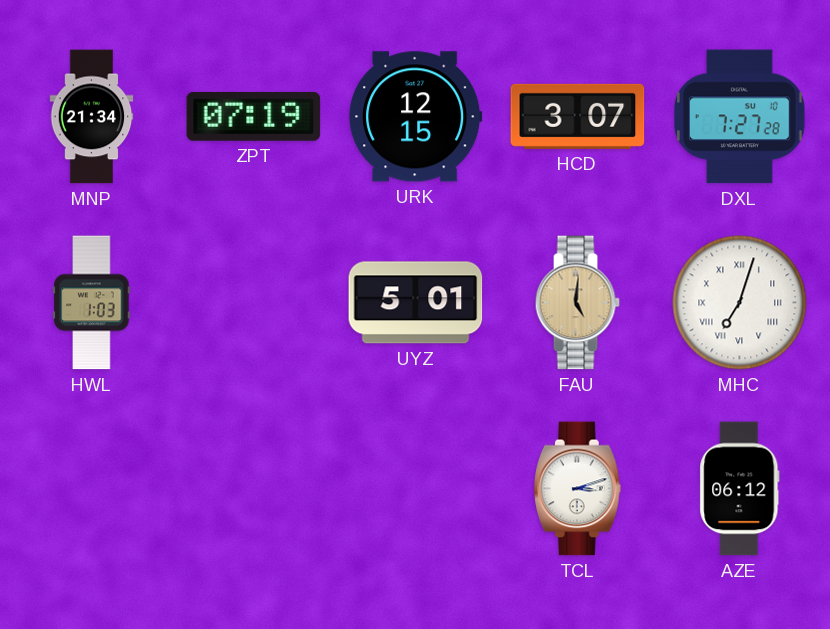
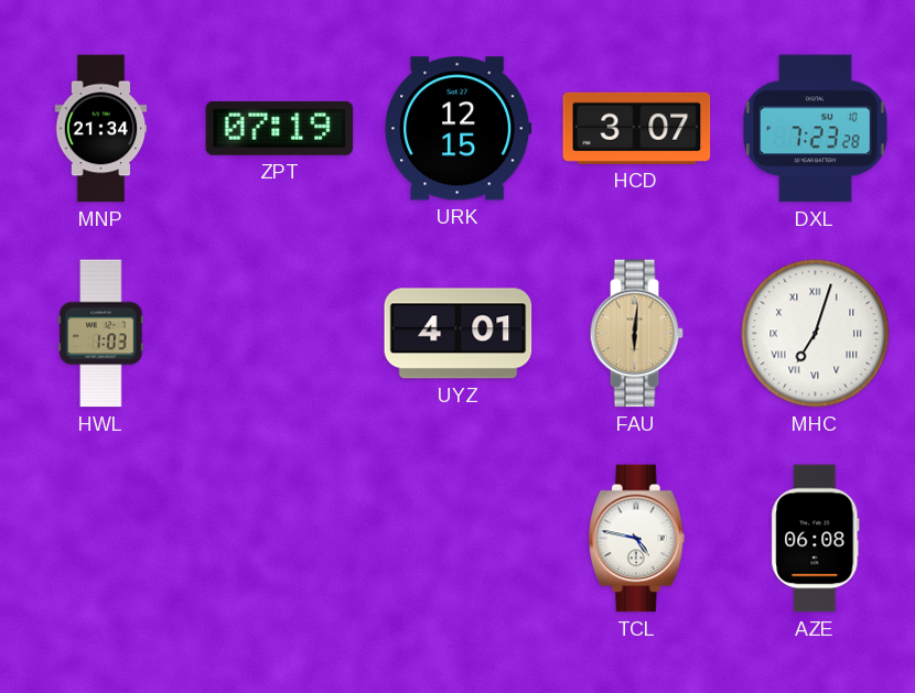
DXL: 7:27 -> 7:23 (816, 129)
UYZ: 5:01 -> 4:01 (459, 334)
FAU: 5:01 -> 6:01 (636, 334)
TCL: 3:12 -> 4:47 (637, 539)
AZE: 06:12 -> 06:08 (816, 539)
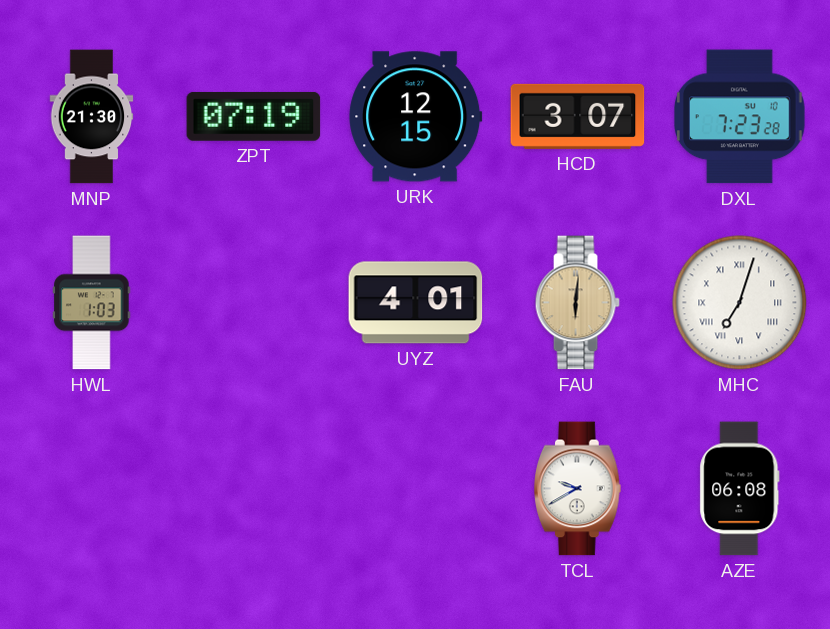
MNP: 21:34 -> 21:30 (92, 117)
TCL: 4:47 -> 9:40 (578, 489)
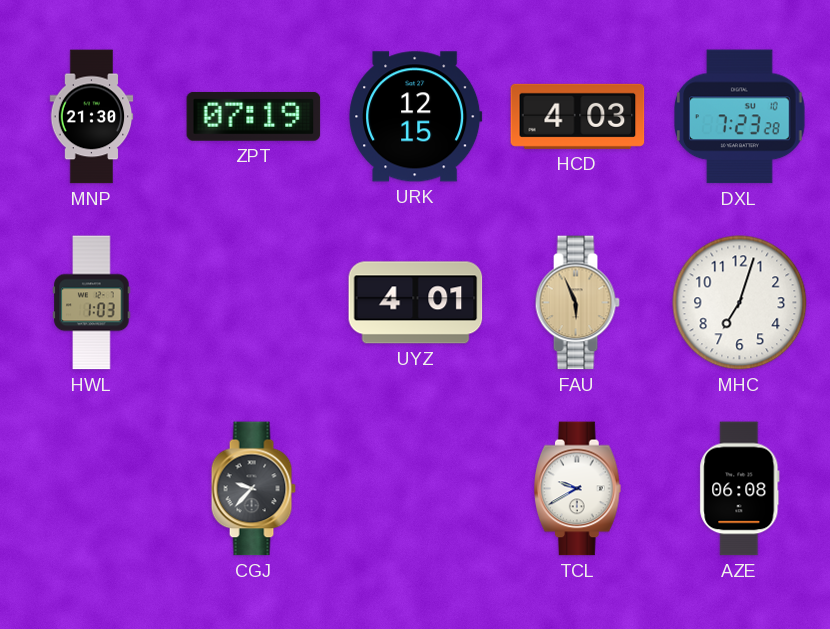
HCD: 3:07 -> 4:03 (578, 116)
FAU: 6:01 -> 5:56 (577, 303)
MHC numerals: Roman -> Arabic (740, 303)
CGJ: none -> 9:37 (253, 489)
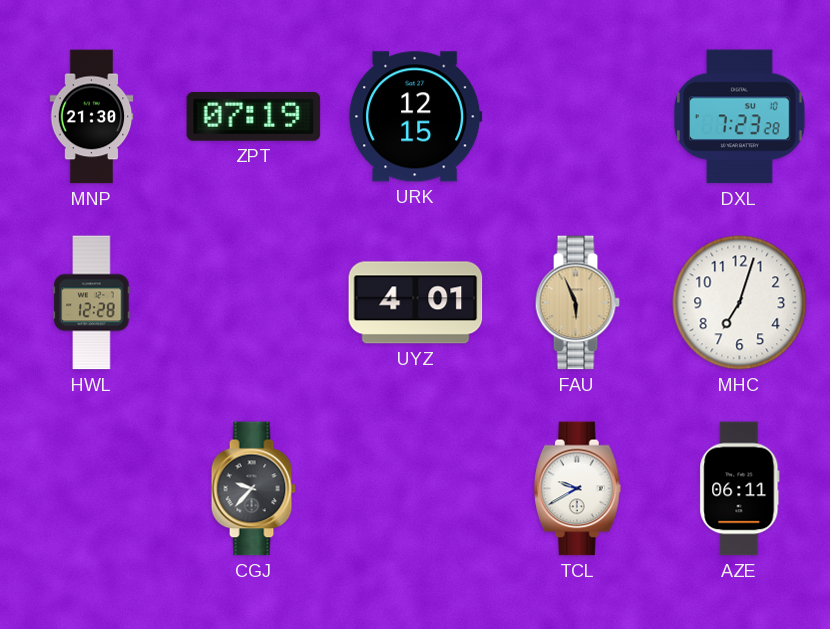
HCD: 4:03 -> none (578, 116)
HWL: 1:03 -> 12:28 (92, 303)
AZE: 06:08 -> 06:11 (740, 489)
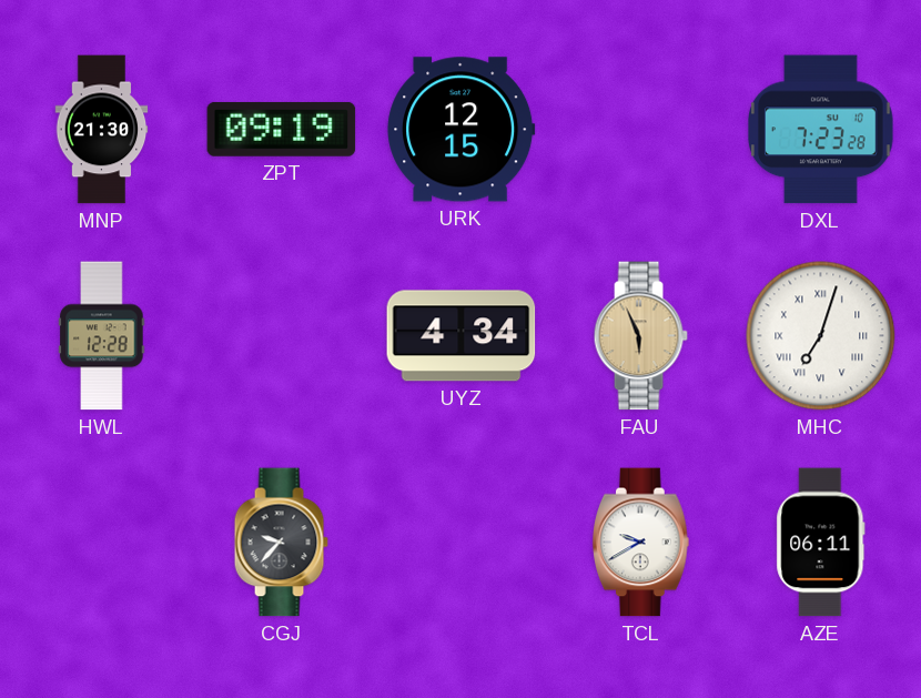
ZPT: 07:19 -> 09:19 (282, 129)
UYZ: 4:01 -> 4:34 (462, 336)
MHC numerals: Arabic -> Roman (821, 336)
